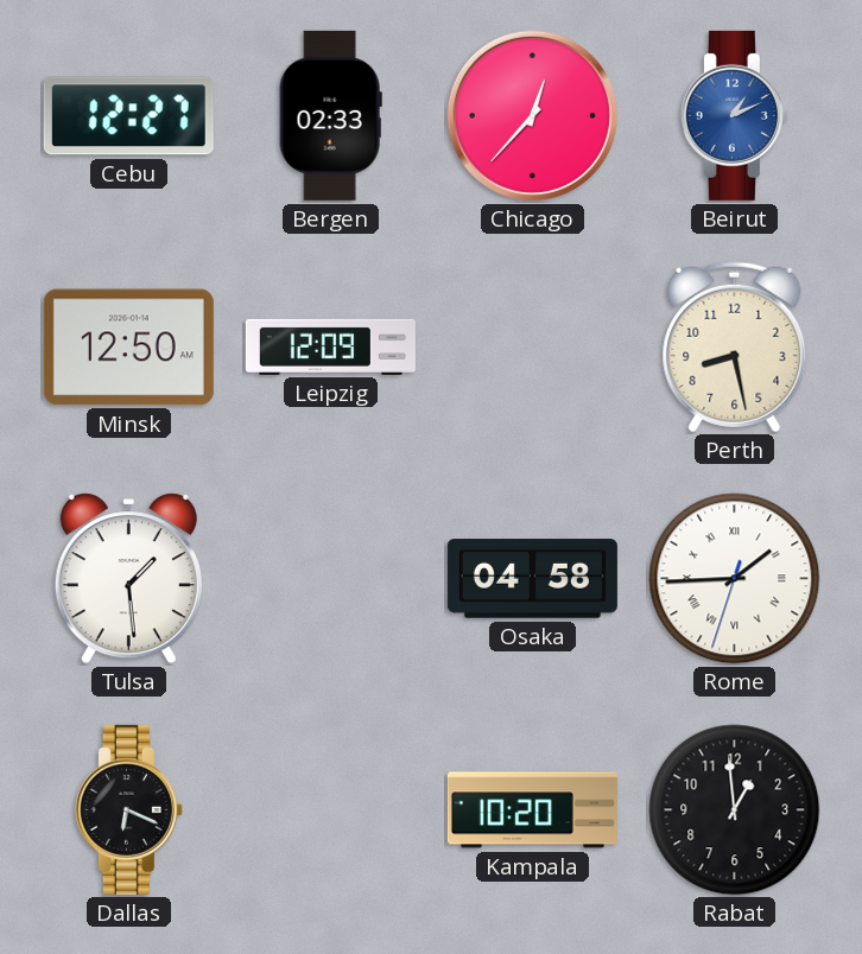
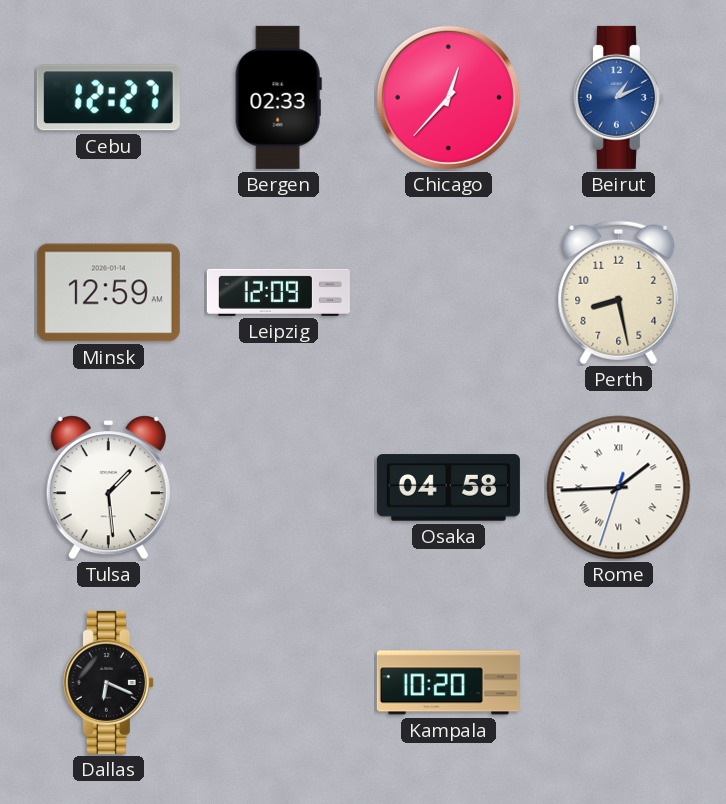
Minsk: 12:50 -> 12:59 (108, 293)
Rabat: 12:59 -> none (735, 810)
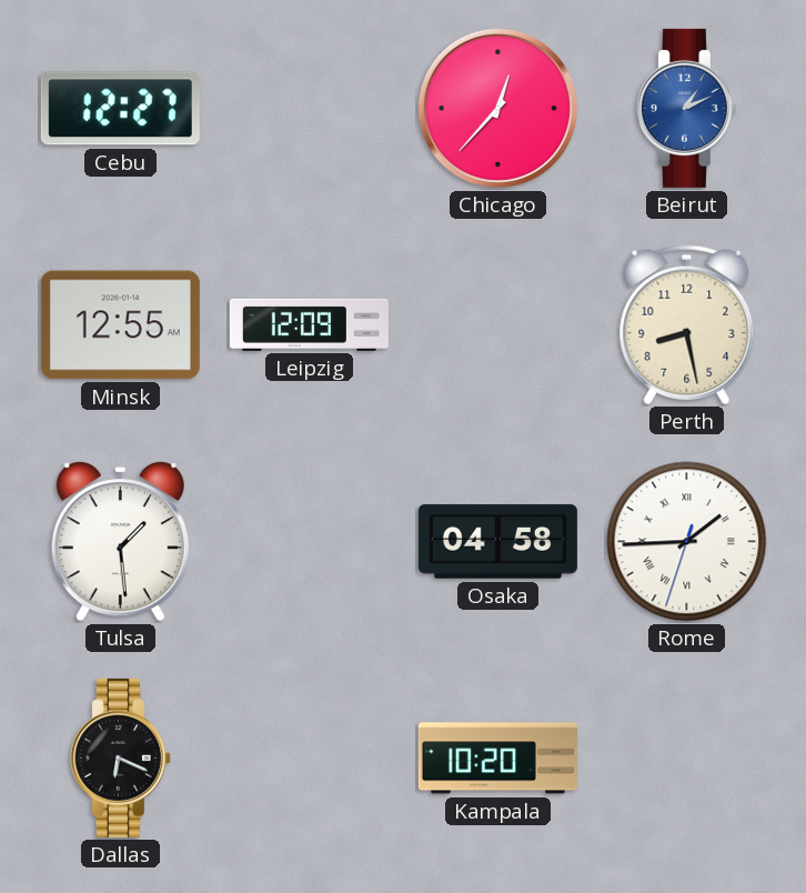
Bergen: 02:33 -> none (278, 97)
Minsk: 12:59 -> 12:55 (120, 325)
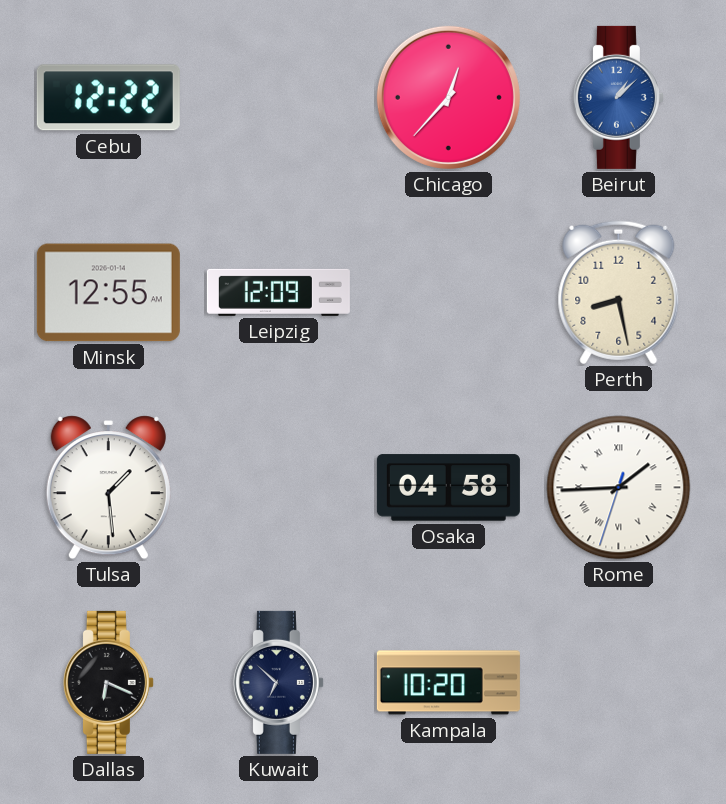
Cebu: 12:27 -> 12:22 (108, 98)
Beirut: 1:11 -> 1:08 (618, 97)
Kuwait: none -> 6:52 (278, 682)
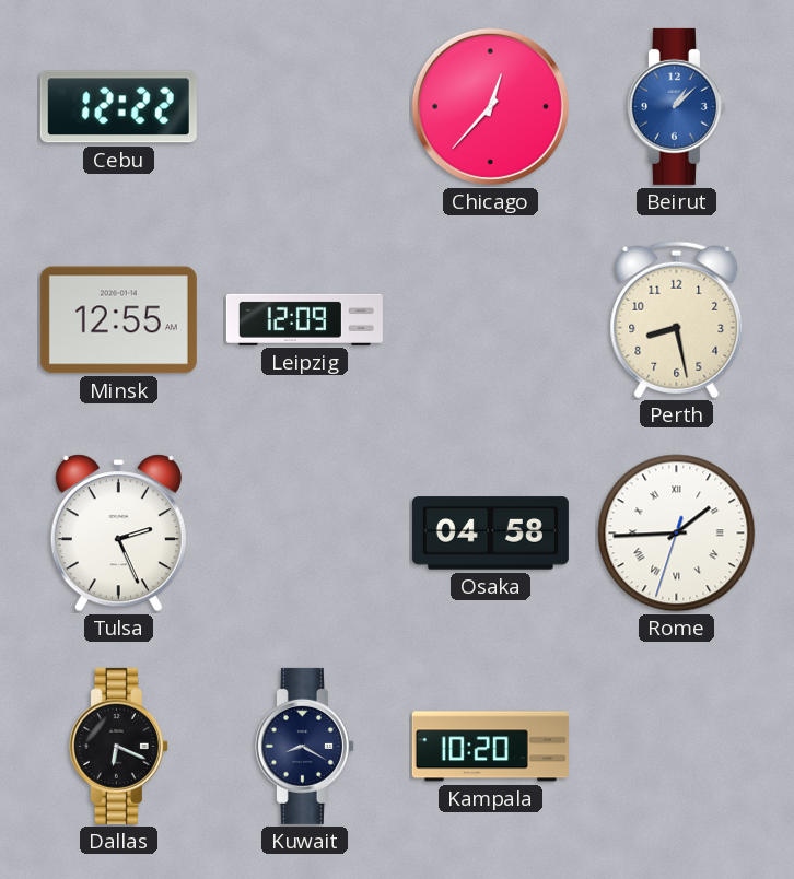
Tulsa: 1:29 -> 2:26 (118, 534)
Kuwait: 6:52 -> 8:20 (304, 746)
